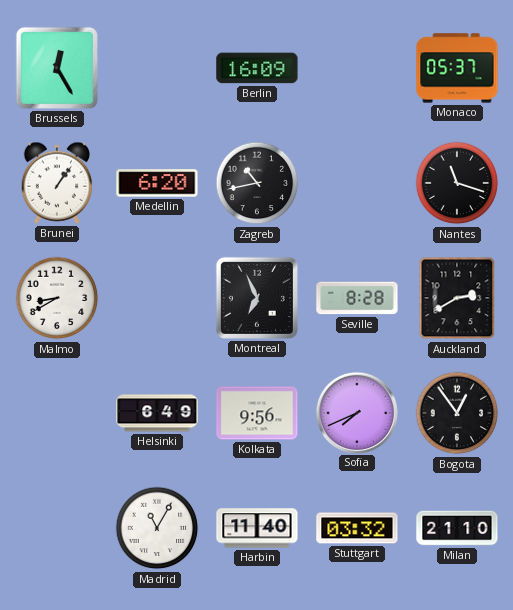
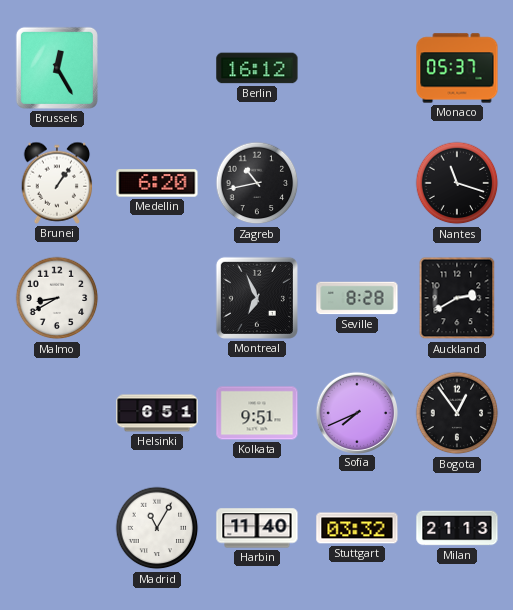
Berlin: 16:09 -> 16:12 (257, 68)
Helsinki: 6:49 -> 6:51 (157, 413)
Kolkata: 9:56 -> 9:51 (257, 413)
Milan: 21:10 -> 21:13 (457, 528)
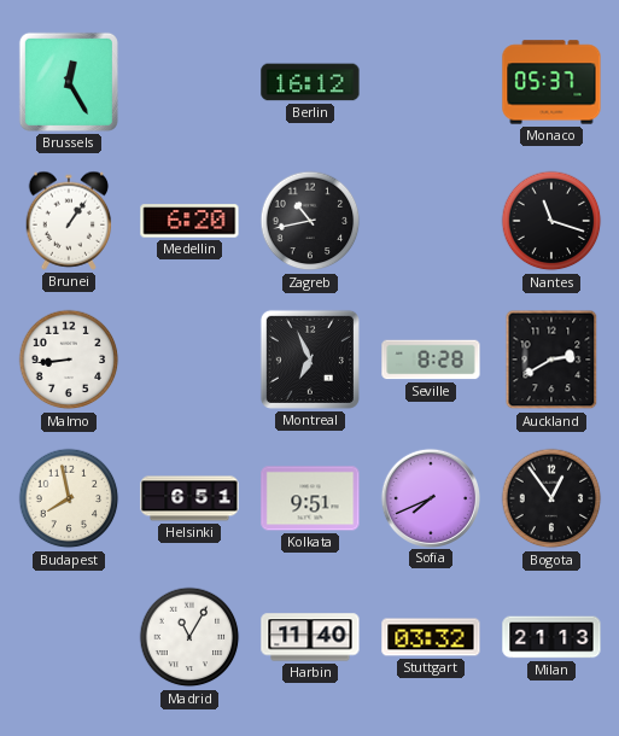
Malmo: 8:40 -> 8:44 (69, 360)
Budapest: none -> 7:58 (69, 498)
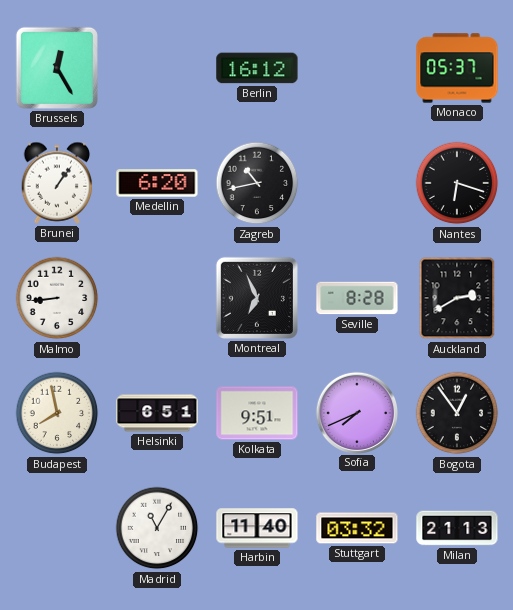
Nantes: 11:18 -> 6:18 (457, 183)
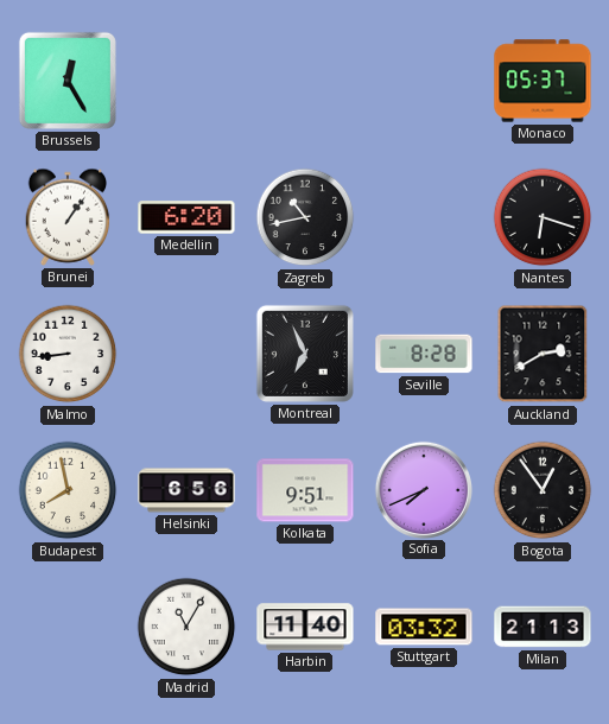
Berlin: 16:12 -> none (257, 68)
Helsinki: 6:51 -> 6:56 (186, 490)
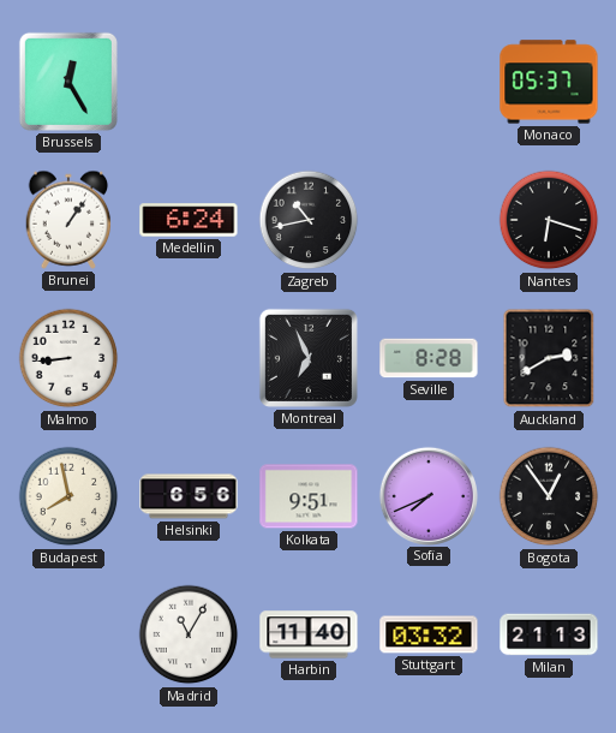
Medellin: 6:20 -> 6:24 (189, 220)
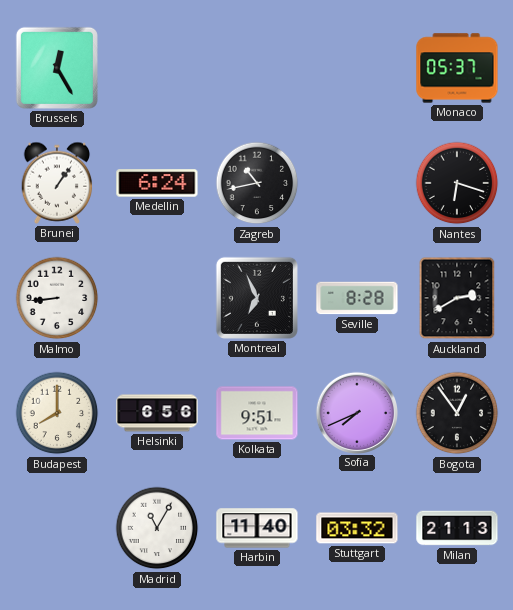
Budapest: 7:58 -> 8:00 (57, 413)
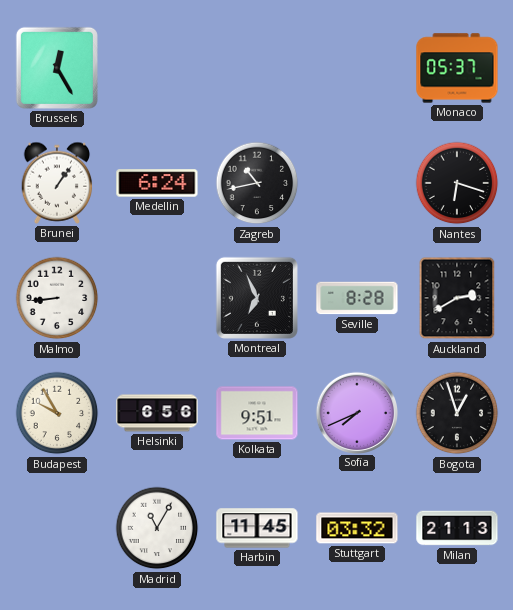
Budapest: 8:00 -> 9:55 (57, 413)
Bogota: 12:54 -> 12:57 (457, 413)
Harbin: 11:40 -> 11:45 (257, 528)
